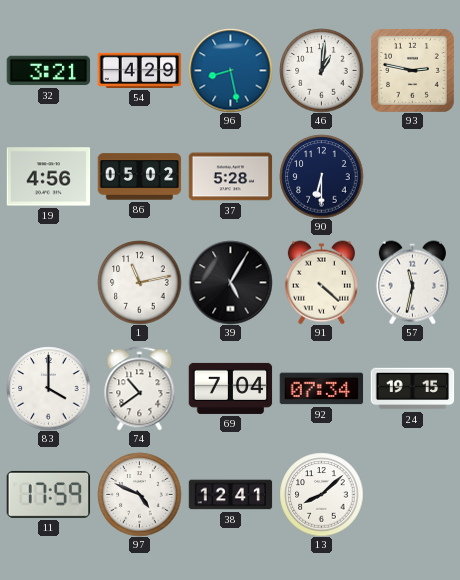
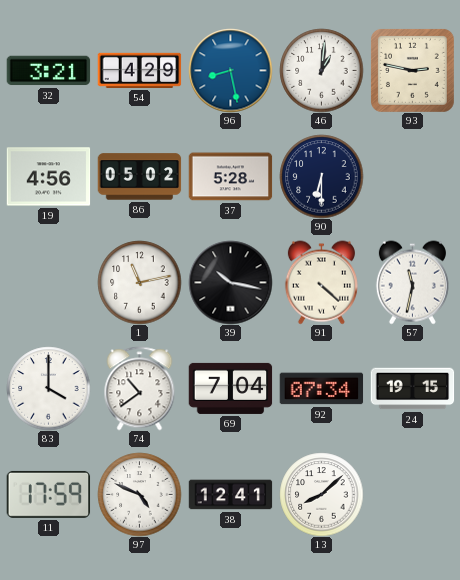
39: 5:05 -> 10:17 (230, 282)
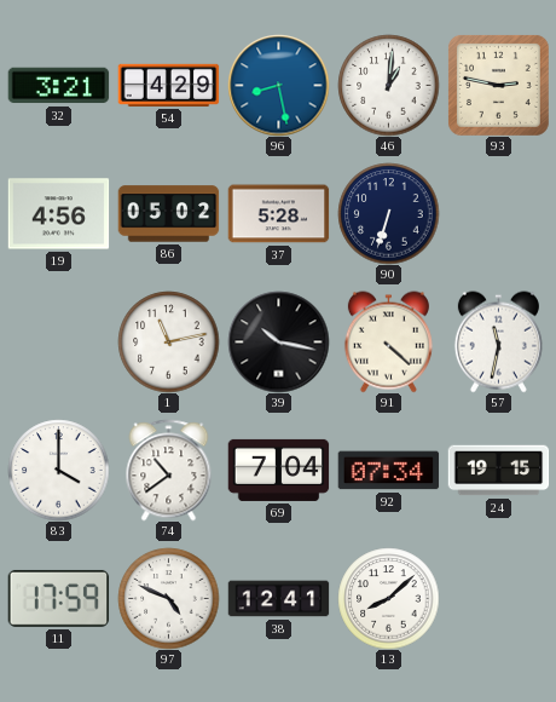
90: 6:30 -> 6:33 (388, 213)
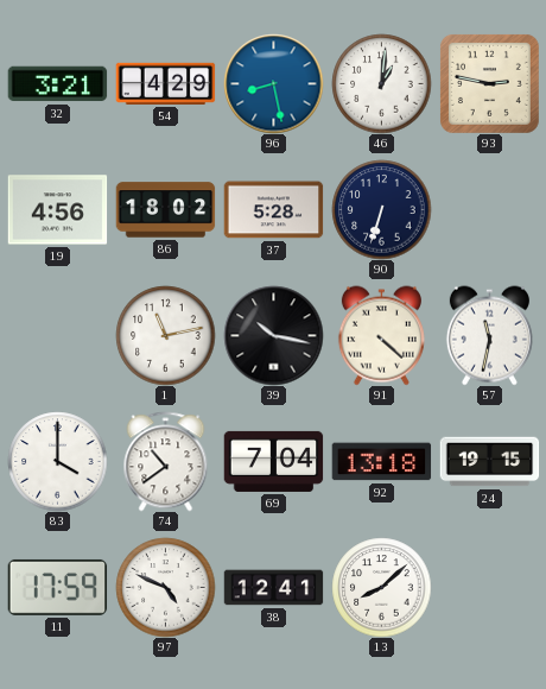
86: 05:02 -> 18:02 (165, 210)
92: 07:34 -> 13:18 (381, 462)
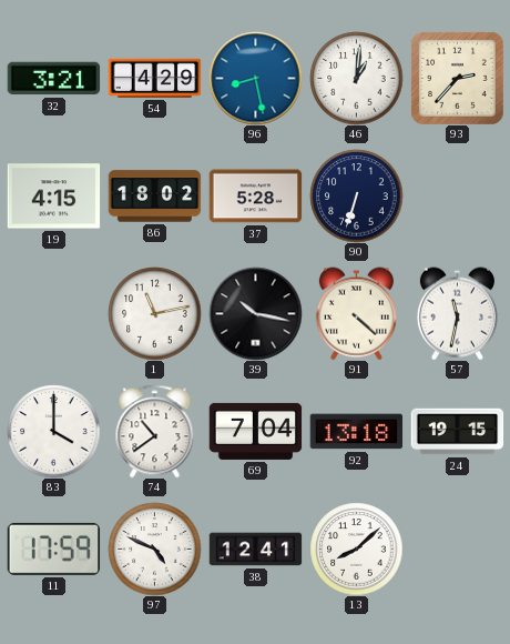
93: 2:47 -> 2:37 (457, 78)
19: 4:56 -> 4:15 (53, 197)
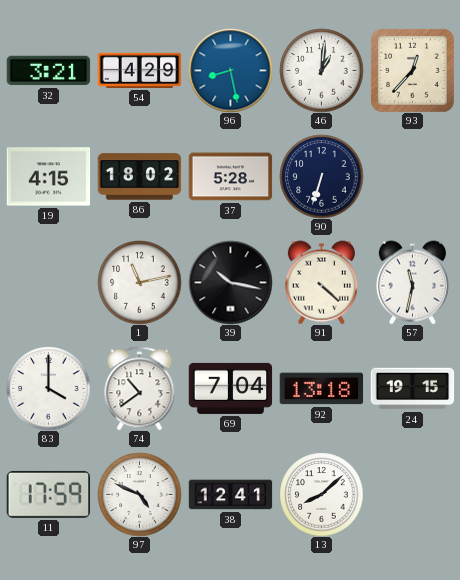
93: 2:37 -> 12:37 (412, 70)
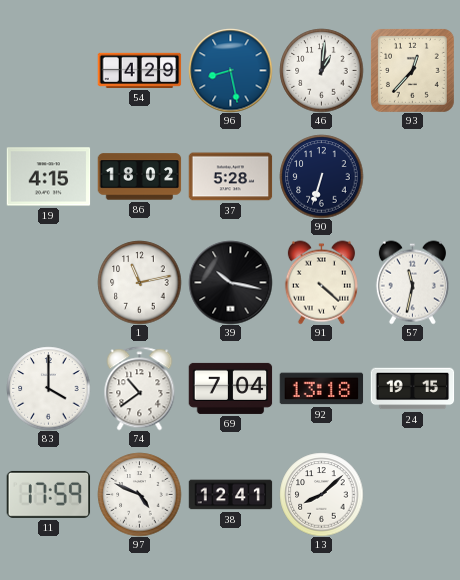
32: 3:21 -> none (48, 71)
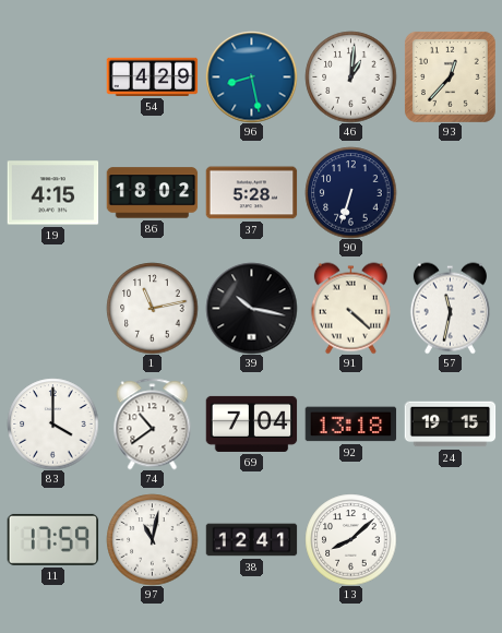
97: 4:49 -> 11:02 (152, 539)
